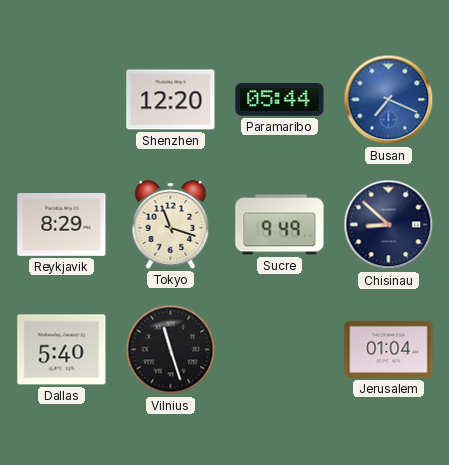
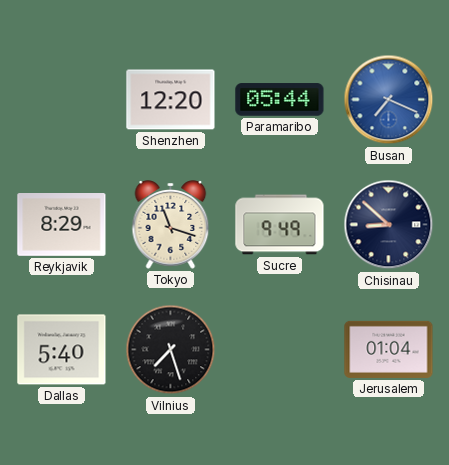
Vilnius: 11:27 -> 7:27 (171, 350)
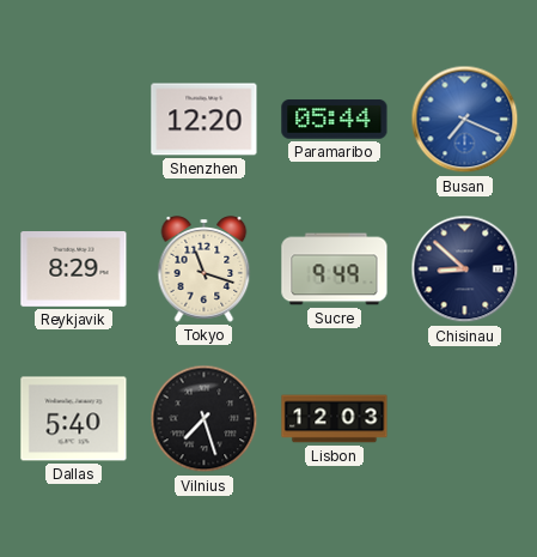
Lisbon: none -> 12:03 (335, 419)
Jerusalem: 01:04 -> none (389, 349)
